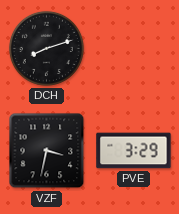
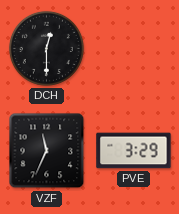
DCH: 8:12 -> 12:30 (46, 48)
VZF: 3:32 -> 11:34 (47, 151)
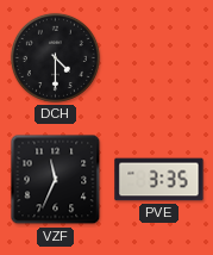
DCH: 12:30 -> 4:30 (55, 57)
PVE: 3:29 -> 3:35 (159, 180)
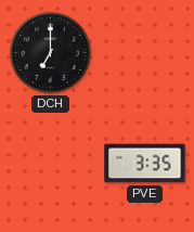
DCH: 4:30 -> 7:00 (50, 52)
VZF: 11:34 -> none (56, 180)
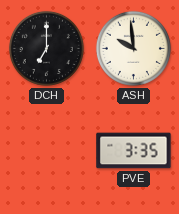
ASH: none -> 9:59 (133, 48)
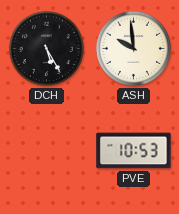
DCH: 7:00 -> 5:25 (46, 48)
PVE: 3:35 -> 10:53 (134, 151)
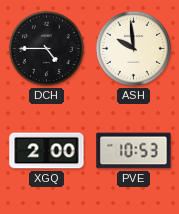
DCH: 5:25 -> 4:45 (46, 48)
XGQ: none -> 2:00 (47, 151)
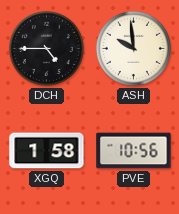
XGQ: 2:00 -> 1:58 (47, 151)
PVE: 10:53 -> 10:56 (134, 151)
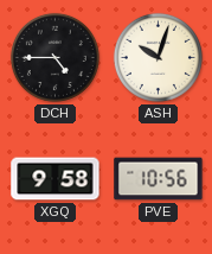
ASH: 9:59 -> 10:03 (158, 57)
XGQ: 1:58 -> 9:58 (56, 179)
